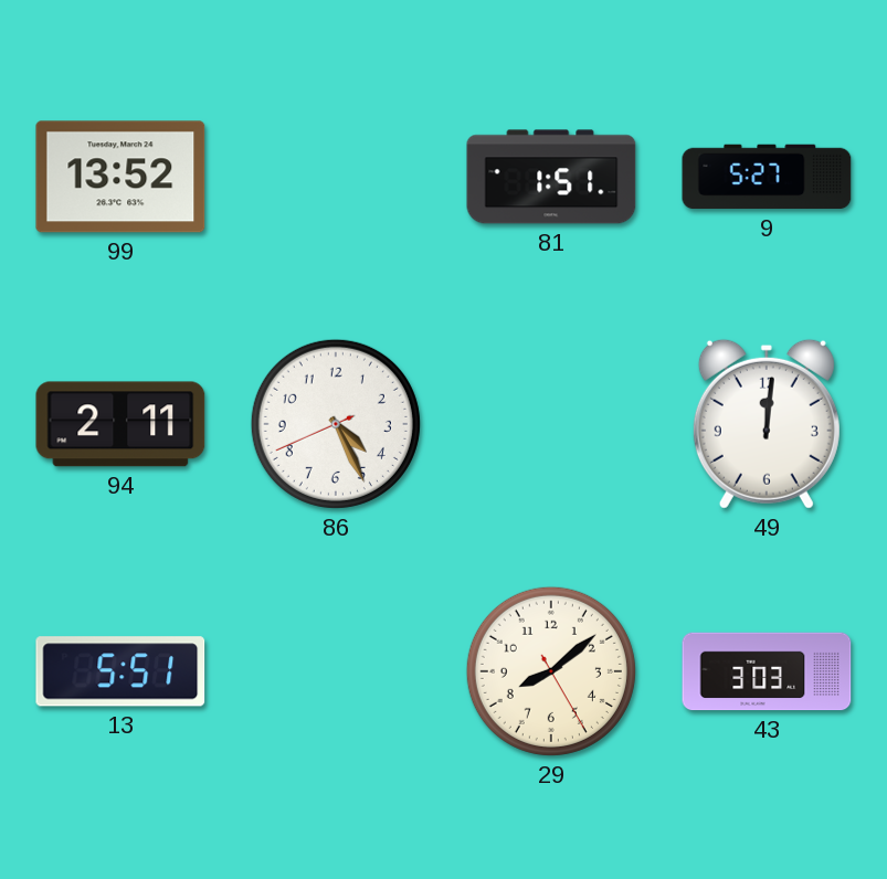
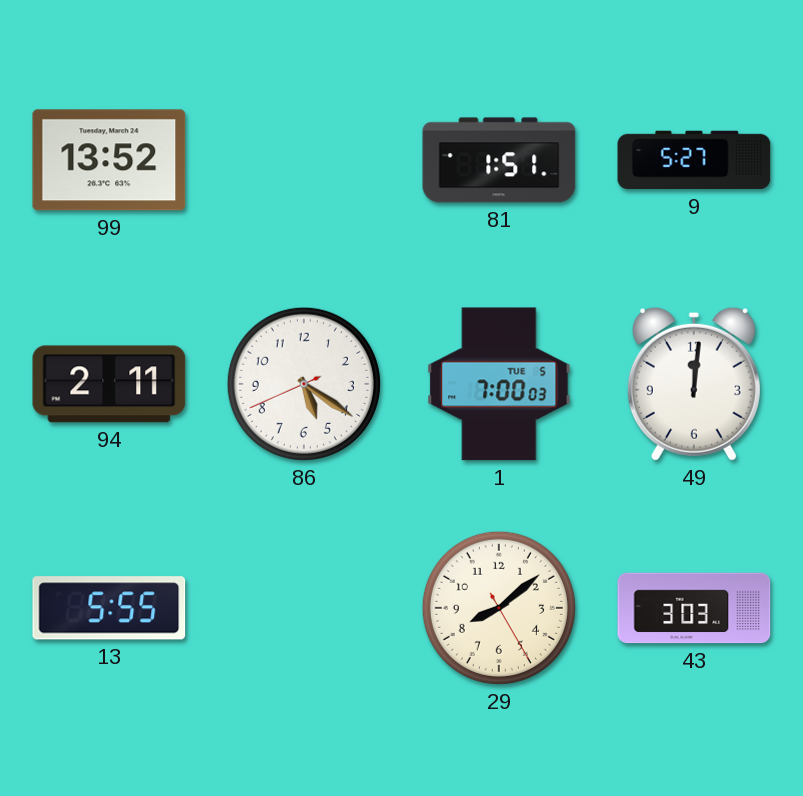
86: 4:25 -> 5:20 (304, 384)
1: none -> 7:00 (499, 384)
13: 5:51 -> 5:55 (109, 608)
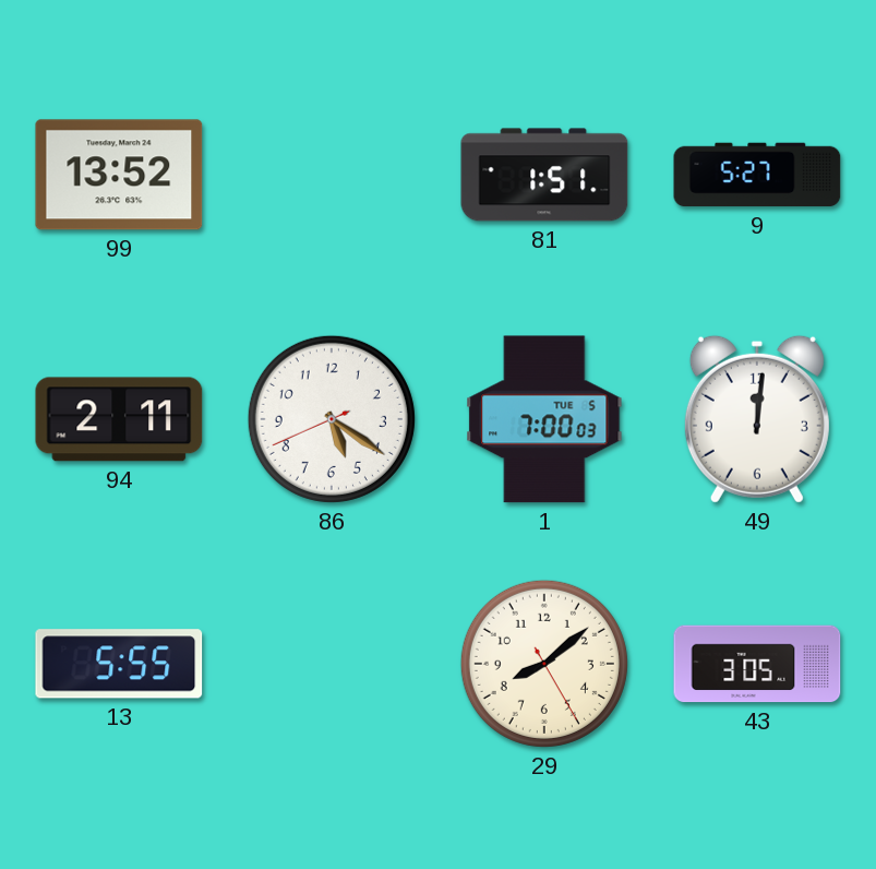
43: 3:03 -> 3:05 (757, 664)
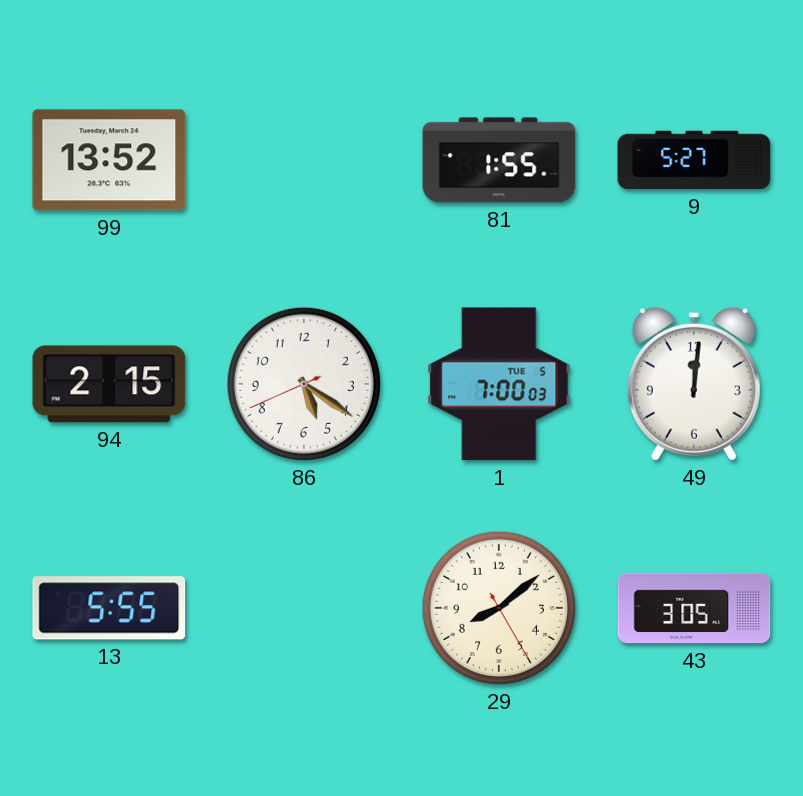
81: 1:51 -> 1:55 (499, 160)
94: 2:11 -> 2:15 (109, 384)
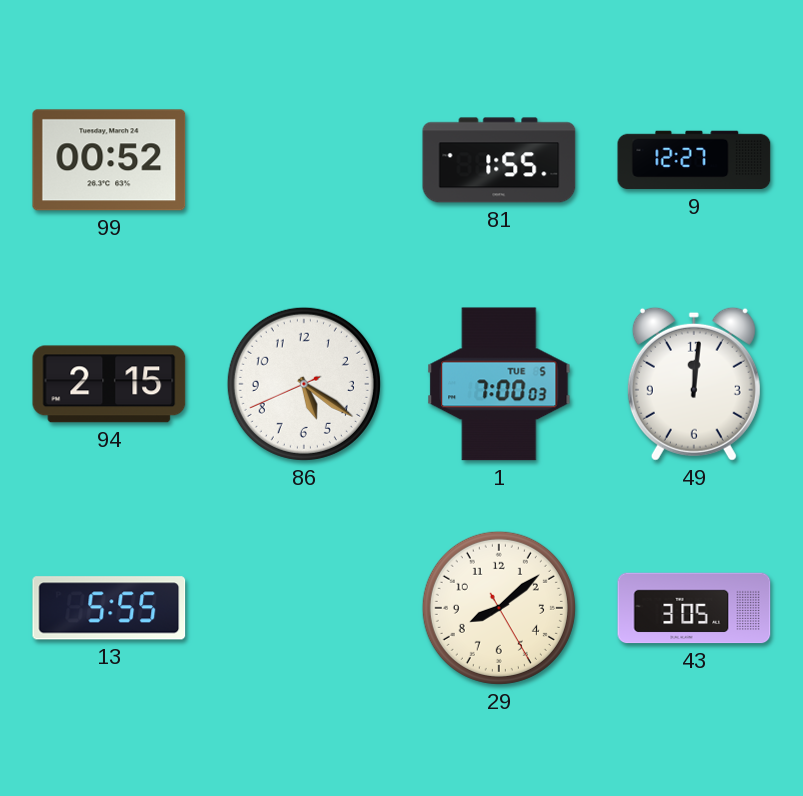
99: 13:52 -> 00:52 (109, 160)
9: 5:27 -> 12:27 (694, 160)
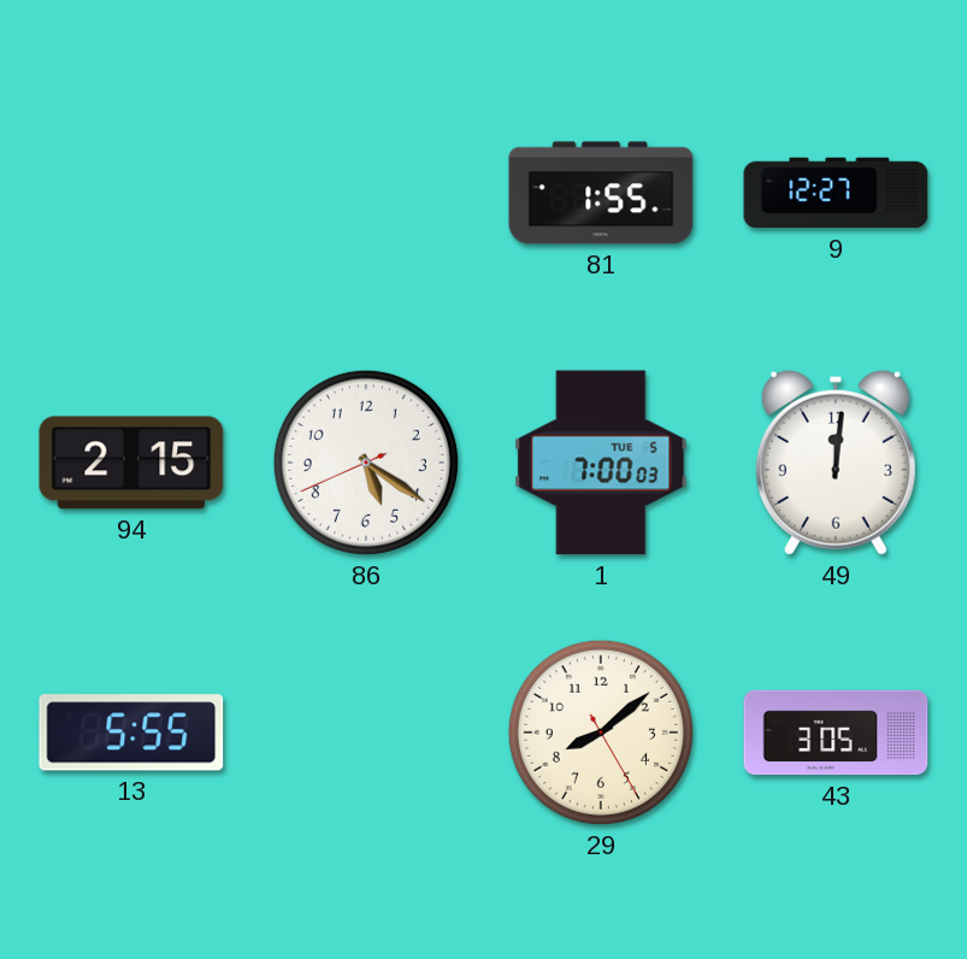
99: 00:52 -> none (109, 160)
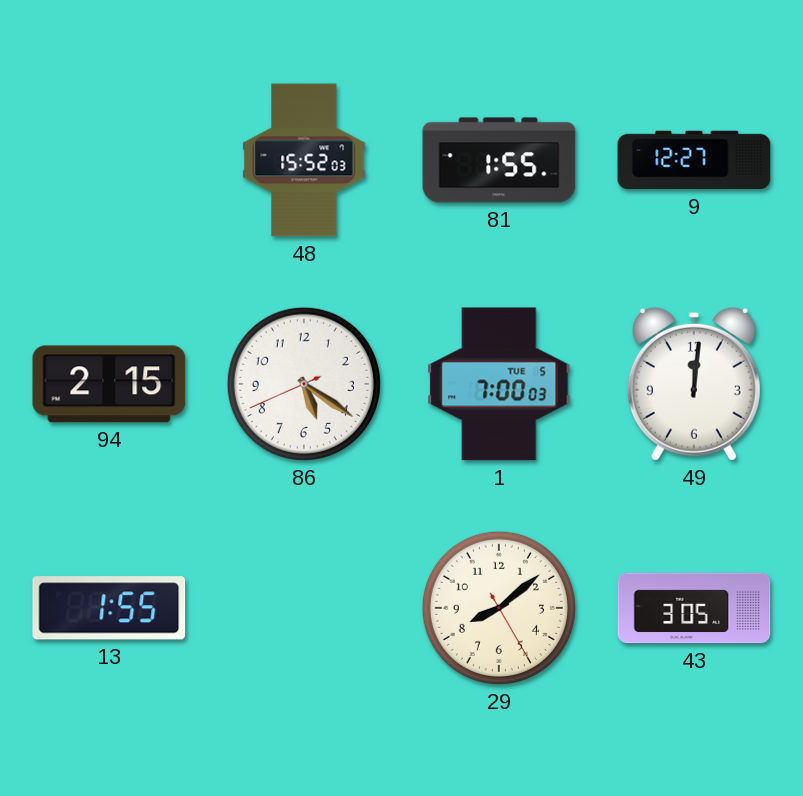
48: none -> 15:52 (304, 160)
13: 5:55 -> 1:55 (109, 608)
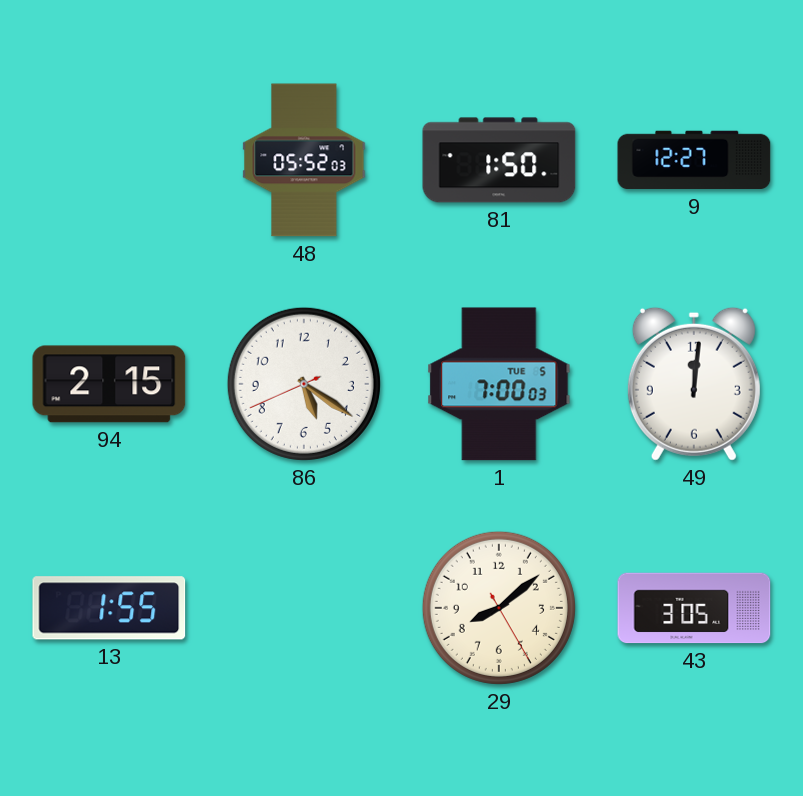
48: 15:52 -> 05:52 (304, 160)
81: 1:55 -> 1:50 (499, 160)
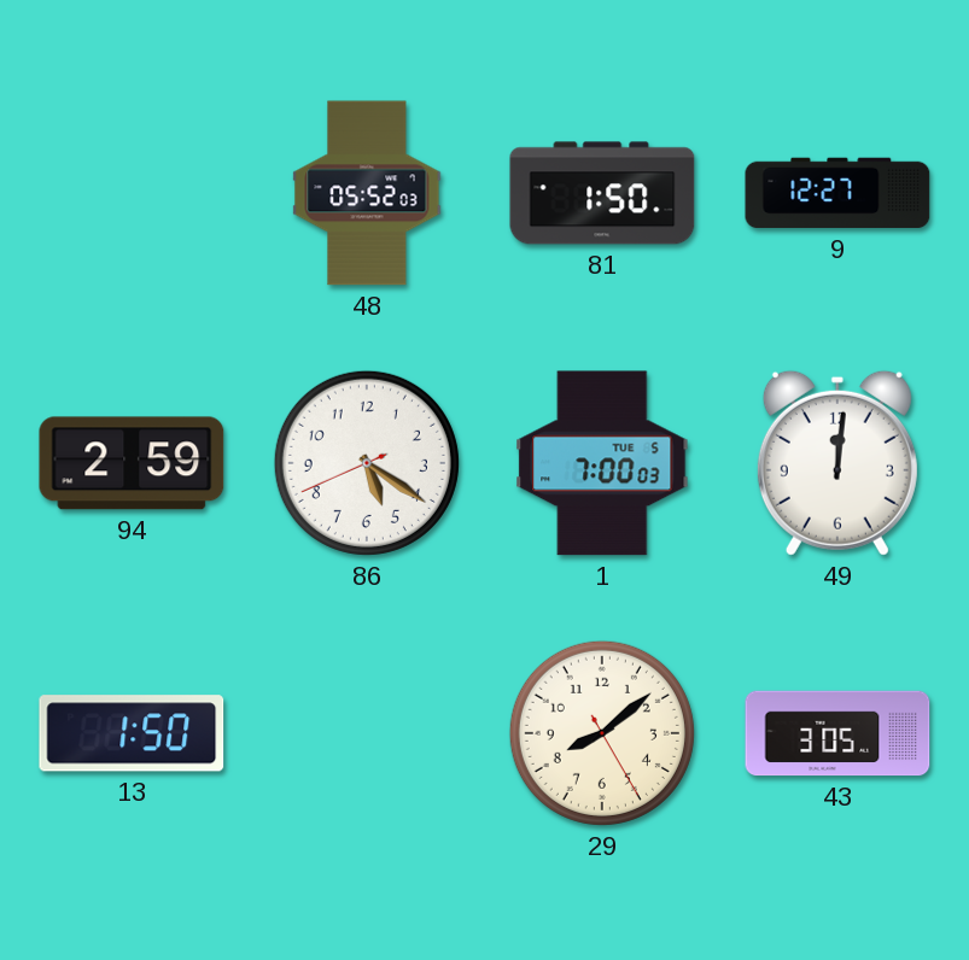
94: 2:15 -> 2:59 (132, 463)
13: 1:55 -> 1:50 (132, 733)
